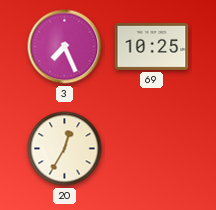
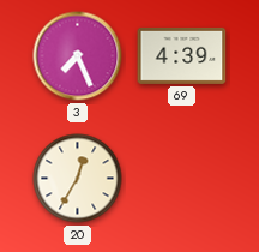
69: 10:25 -> 4:39 (182, 55)
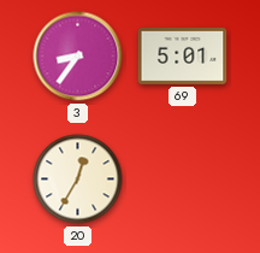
3: 7:26 -> 8:36 (78, 57)
69: 4:39 -> 5:01 (183, 55)
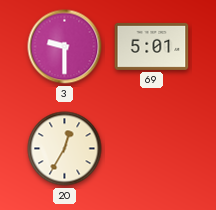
3: 8:36 -> 9:30 (65, 47)
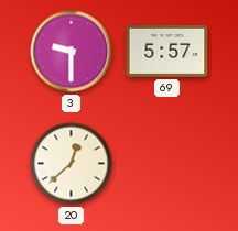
69: 5:01 -> 5:57 (167, 51)
20: 12:35 -> 12:38 (72, 164)
